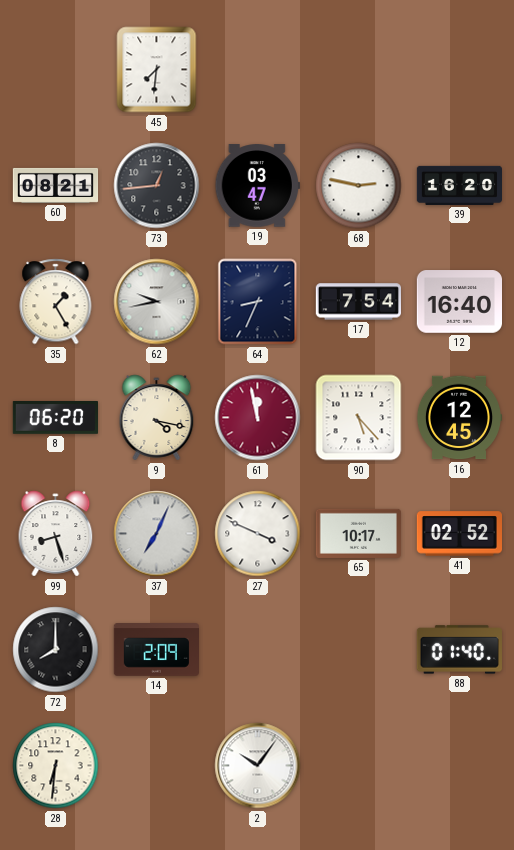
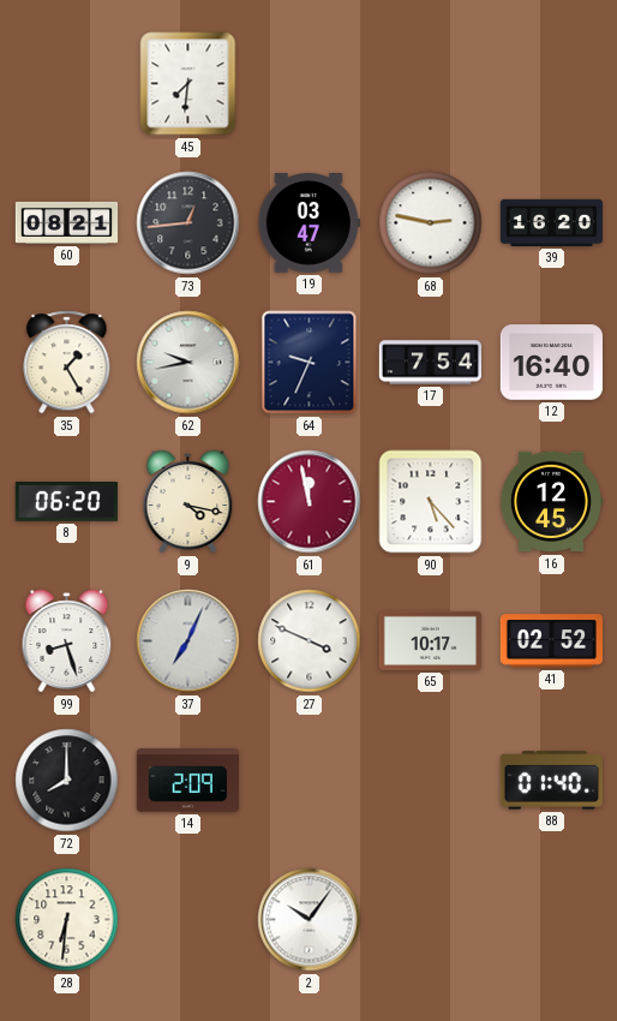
64: 8:34 -> 9:34 (310, 363)
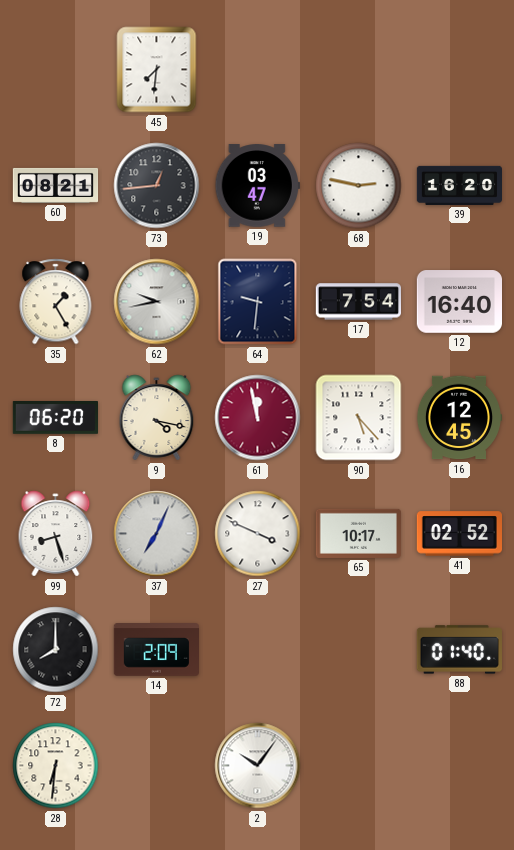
64: 9:34 -> 9:31 (258, 302)
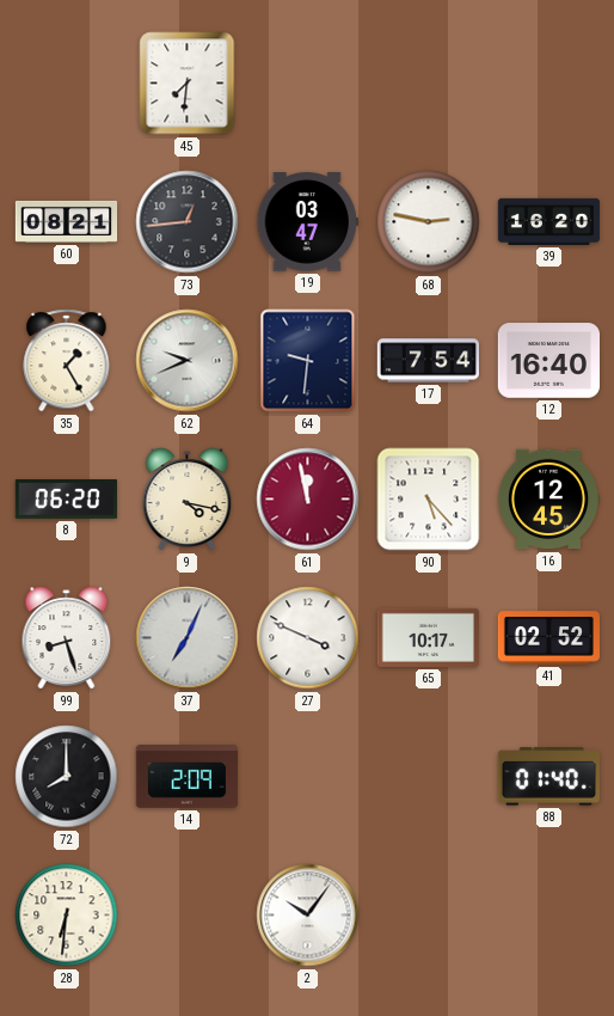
62: 9:43 -> 9:41 (188, 361)
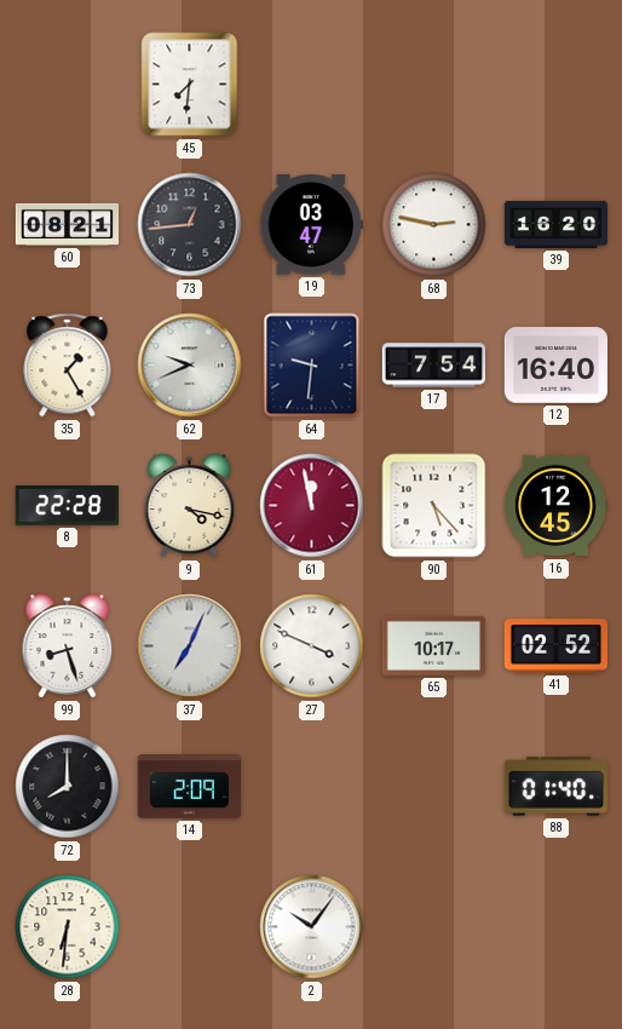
8: 06:20 -> 22:28 (67, 506)
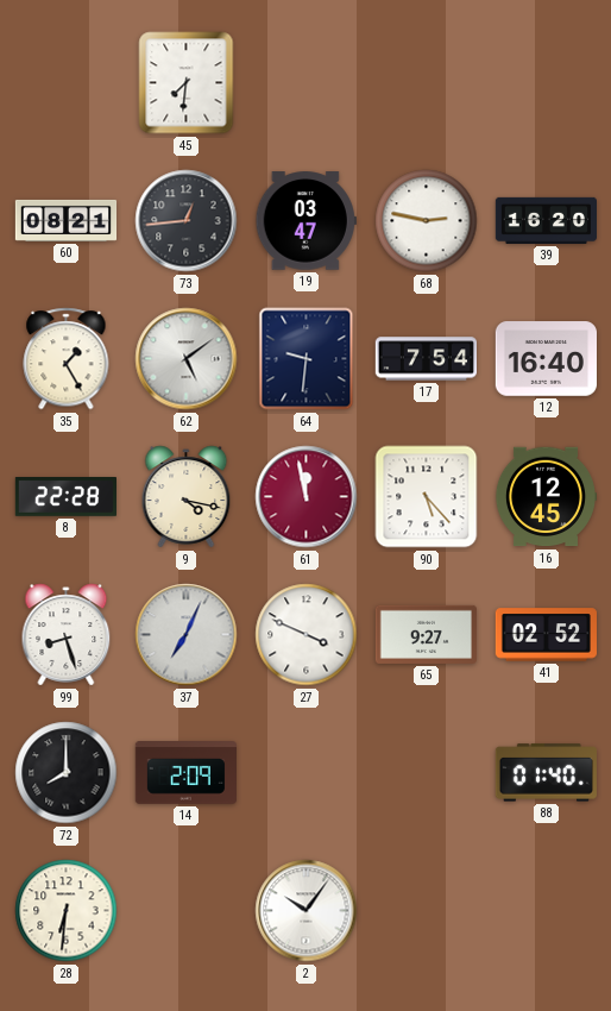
62: 9:41 -> 5:09 (187, 359)
65: 10:17 -> 9:27 (426, 634)
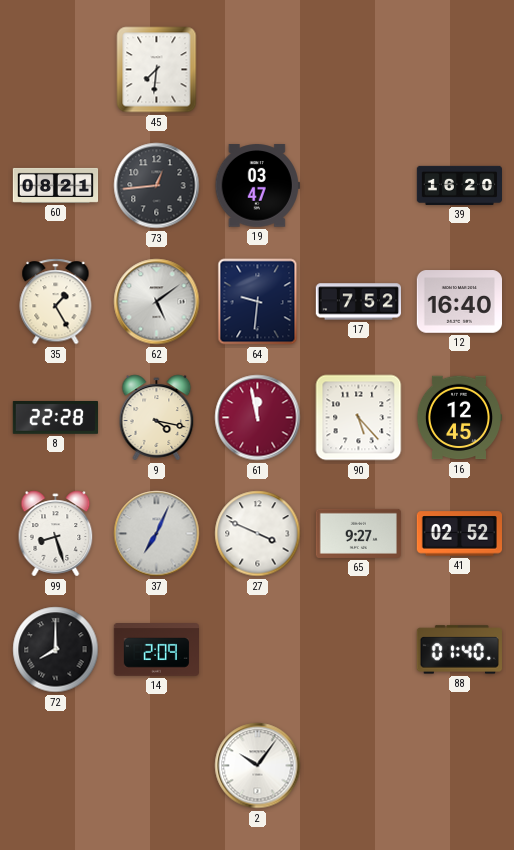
68: 2:47 -> none (427, 221)
17: 7:54 -> 7:52 (358, 302)
28: 6:31 -> none (67, 911)
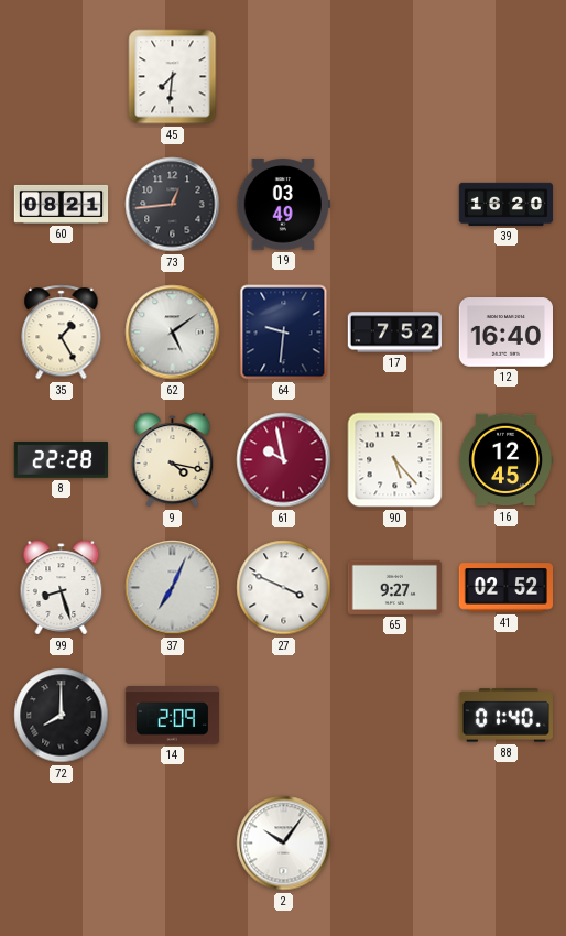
19: 03:47 -> 03:49 (283, 205)
61: 11:58 -> 9:58 (284, 460)
